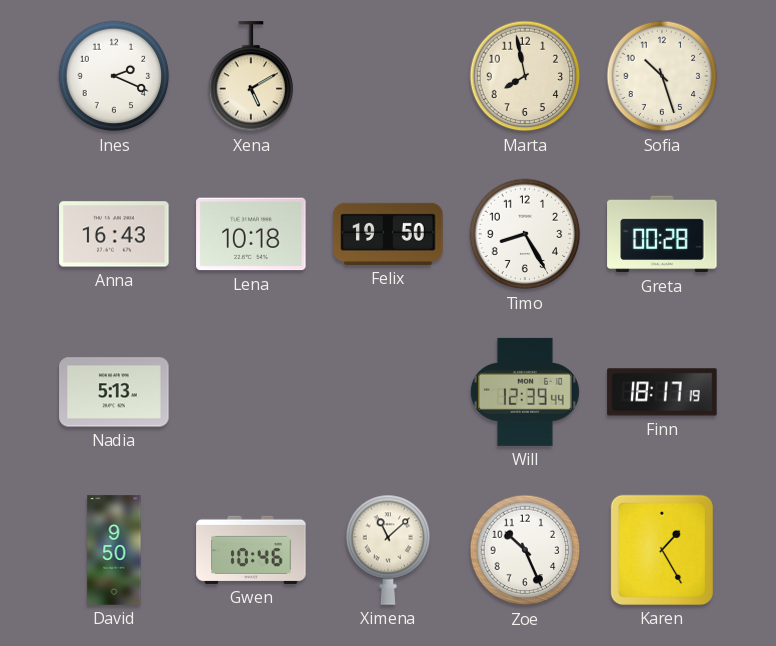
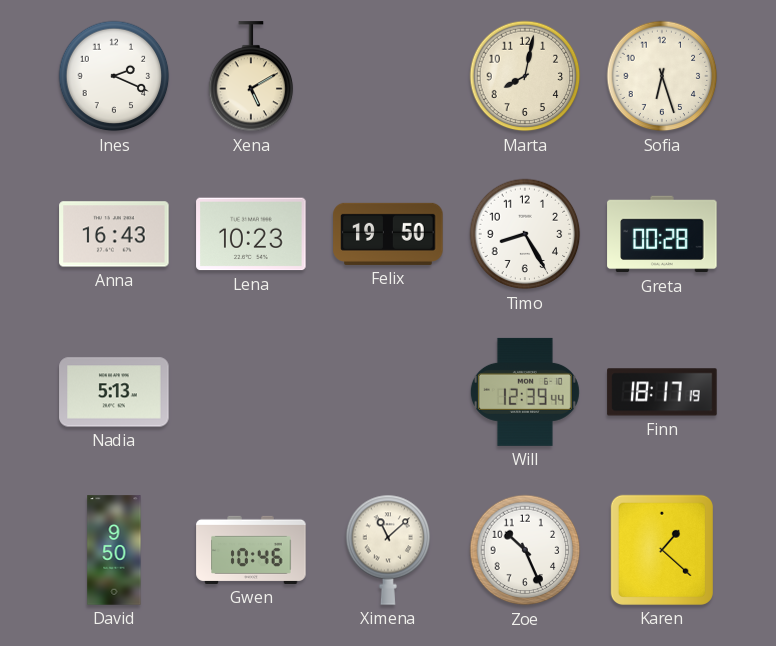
Marta: 7:58 -> 8:02 (525, 76)
Sofia: 10:27 -> 6:27 (662, 76)
Lena: 10:18 -> 10:23 (251, 234)
Karen: 1:25 -> 1:22 (662, 550)
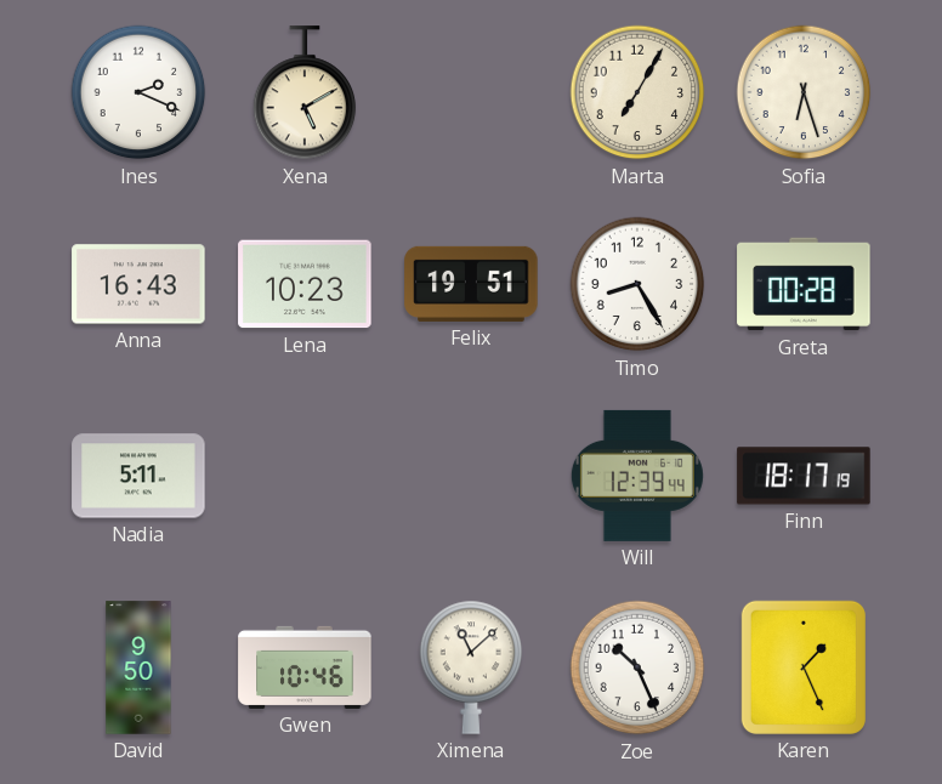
Marta: 8:02 -> 7:05 (637, 92)
Felix: 19:50 -> 19:51 (471, 284)
Nadia: 5:13 -> 5:11 (138, 476)
Karen: 1:22 -> 1:26 (804, 667)
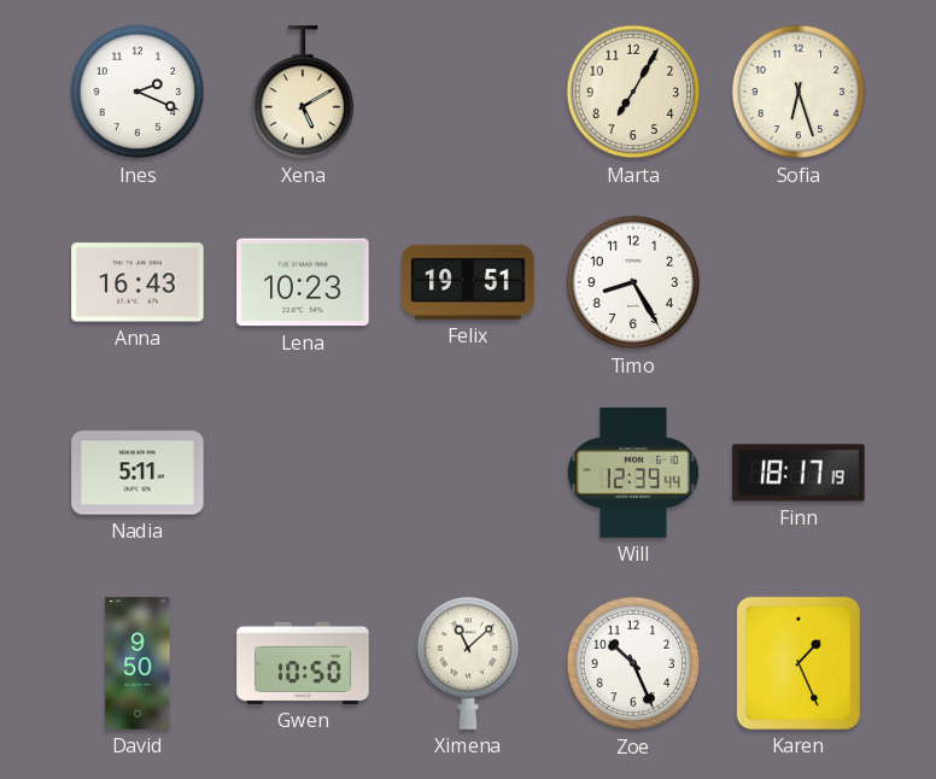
Greta: 00:28 -> none (804, 284)
Gwen: 10:46 -> 10:50 (303, 663)
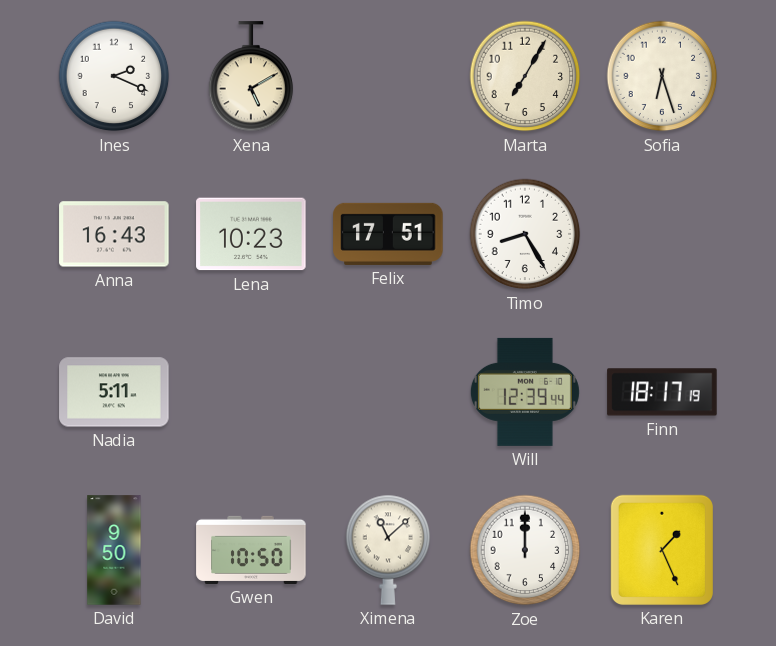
Felix: 19:51 -> 17:51 (388, 234)
Zoe: 10:26 -> 12:00 (525, 550)
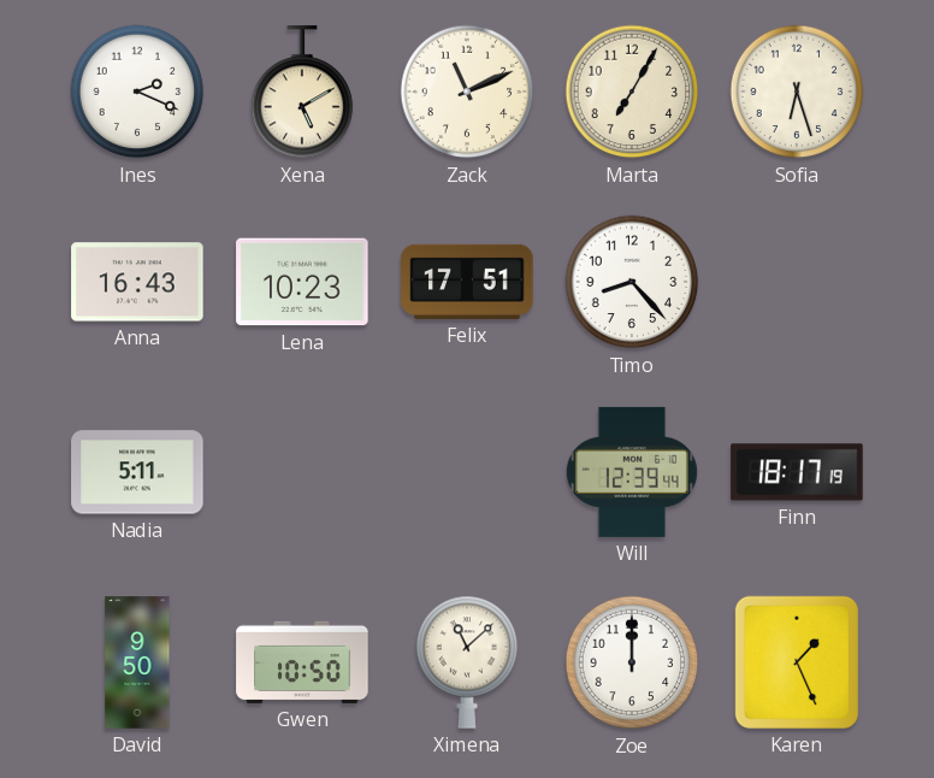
Zack: none -> 11:11 (467, 92)
Timo: 8:25 -> 8:23 (632, 282)
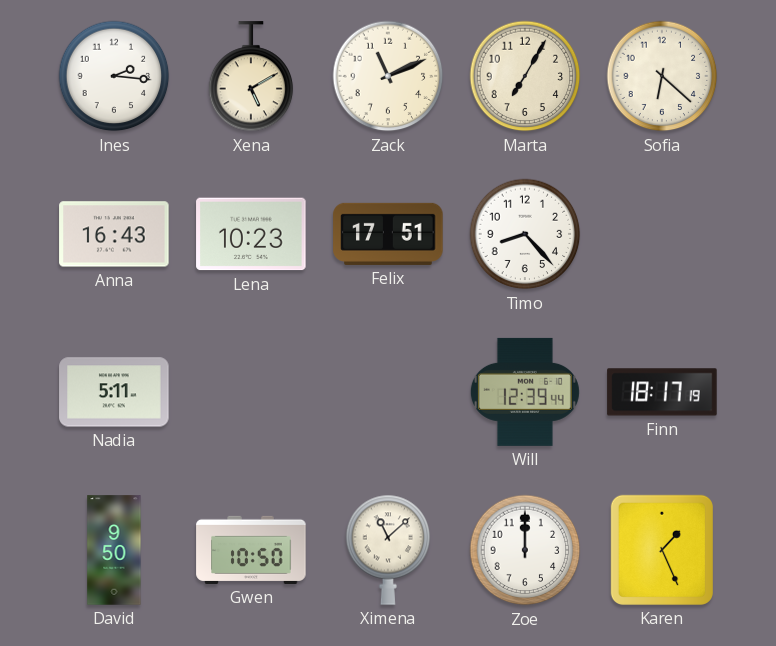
Ines: 2:19 -> 2:16 (114, 76)
Sofia: 6:27 -> 6:22 (662, 76)
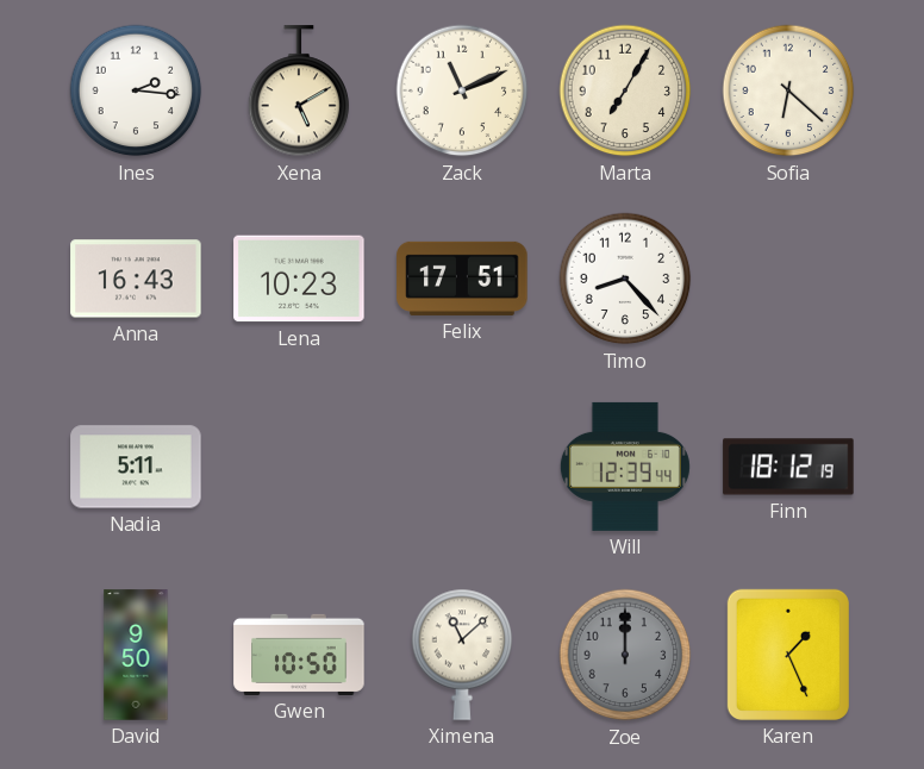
Finn: 18:17 -> 18:12 (788, 467)
Zoe dial: white -> grey (625, 655)
